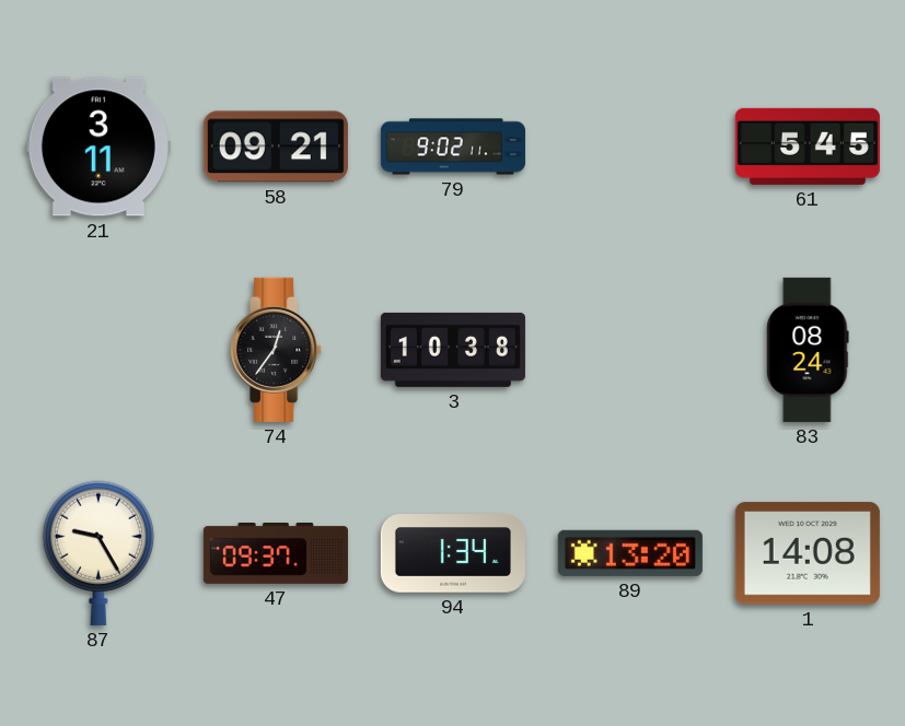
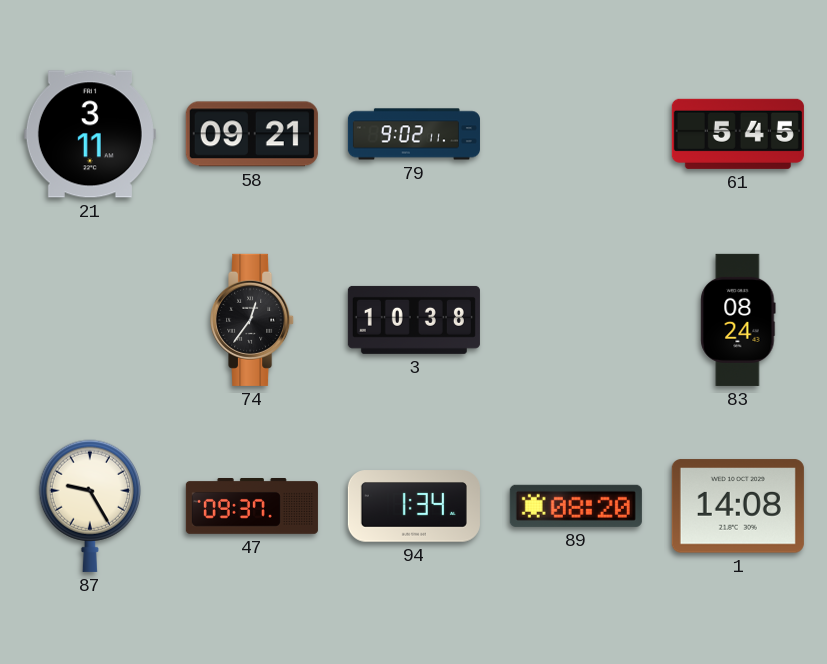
89: 13:20 -> 08:20 (576, 506)
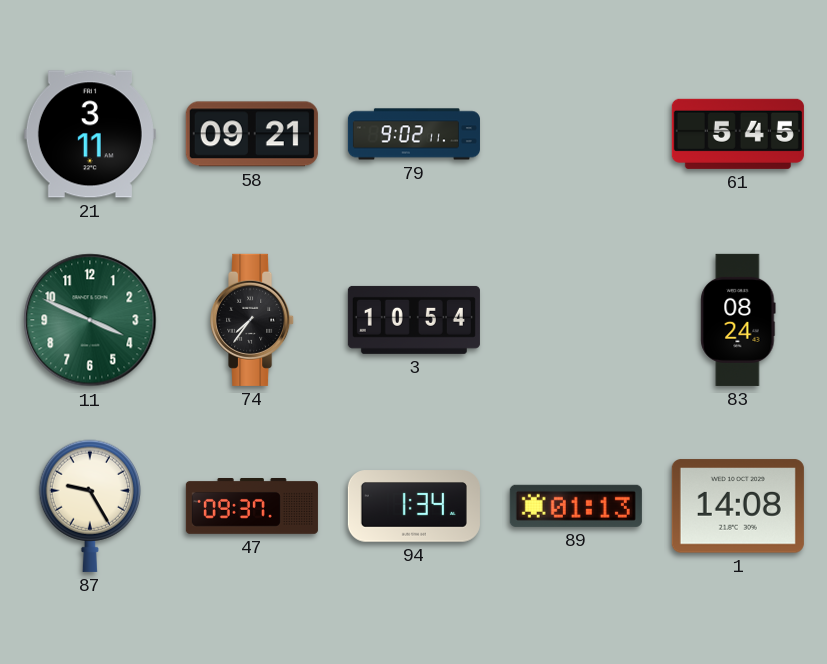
11: none -> 3:49 (90, 320)
74: 12:36 -> 7:36 (253, 320)
3: 10:38 -> 10:54 (414, 320)
89: 08:20 -> 01:13 (576, 506)
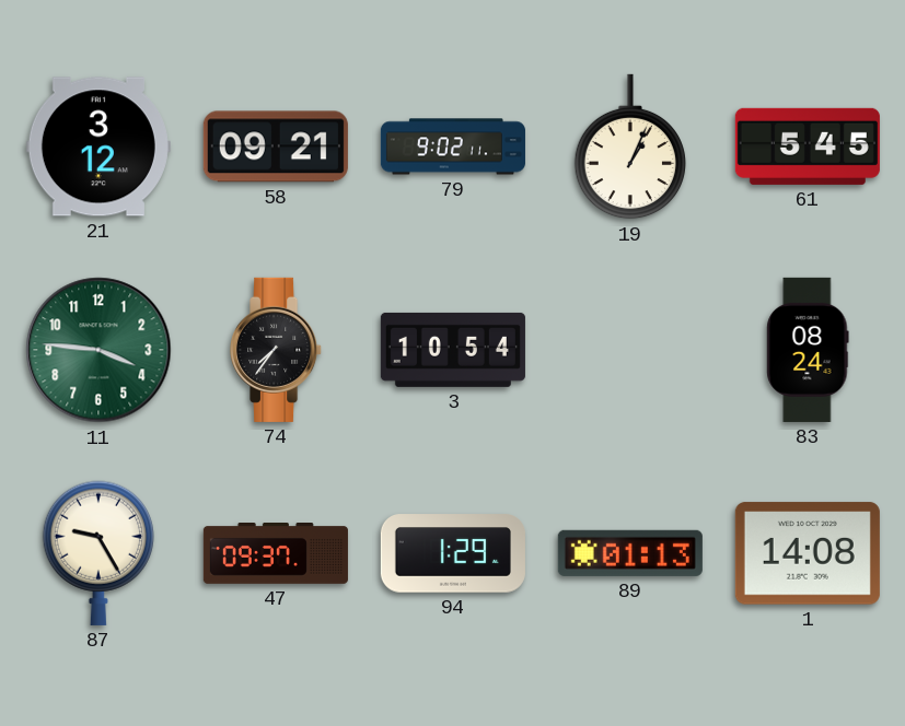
21: 3:11 -> 3:12 (98, 147)
19: none -> 1:04 (630, 147)
11: 3:49 -> 3:46 (98, 350)
94: 1:34 -> 1:29 (453, 553)
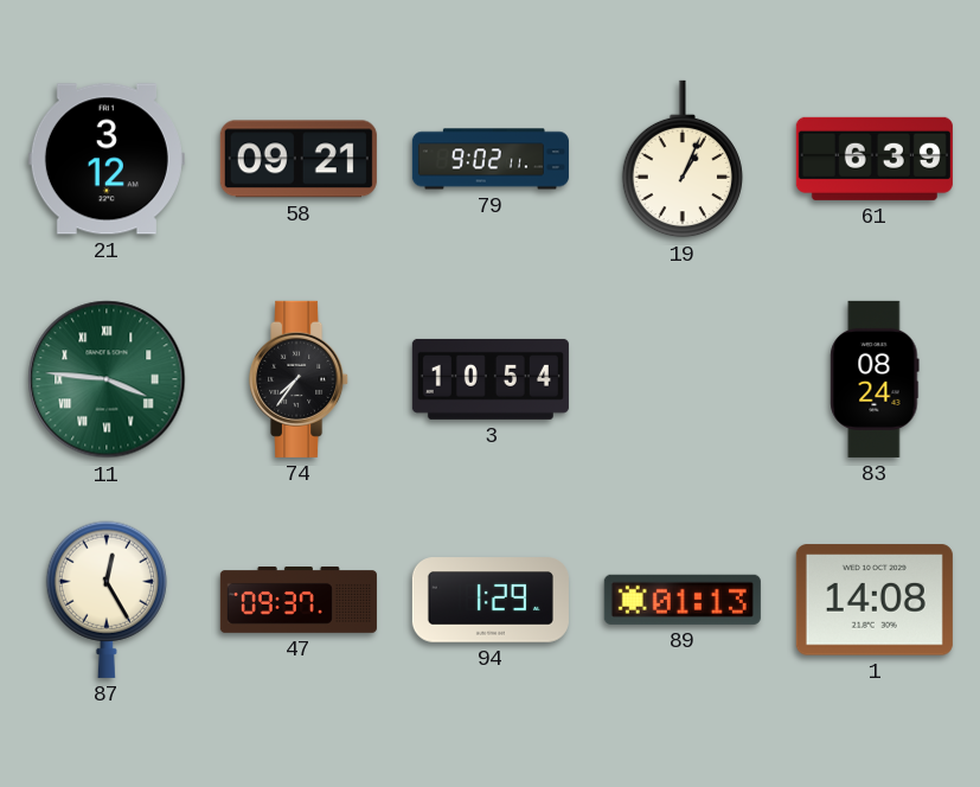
61: 5:45 -> 6:39 (875, 159)
11 numerals: Arabic -> Roman (107, 379)
87: 9:25 -> 12:25 (107, 600)
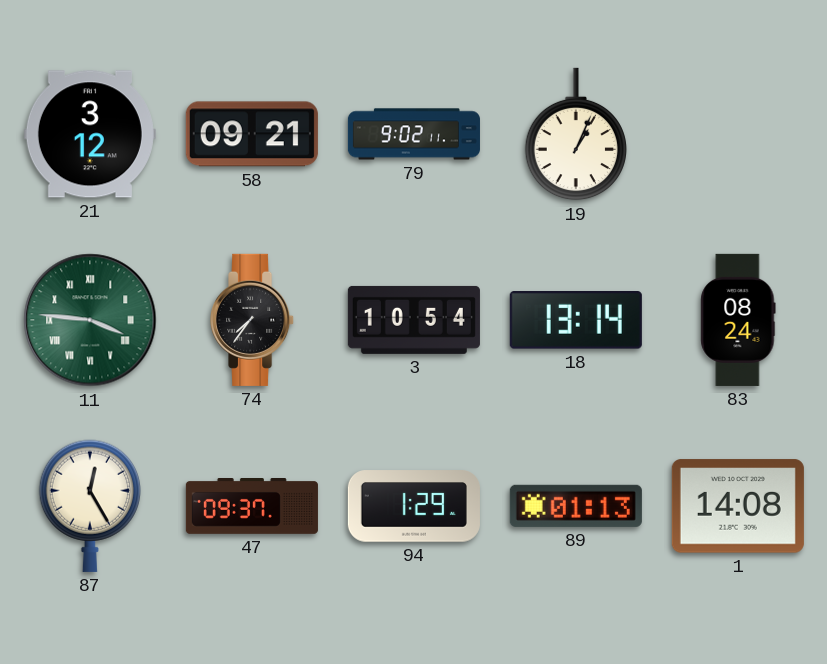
61: 6:39 -> none (875, 159)
18: none -> 13:14 (576, 321)
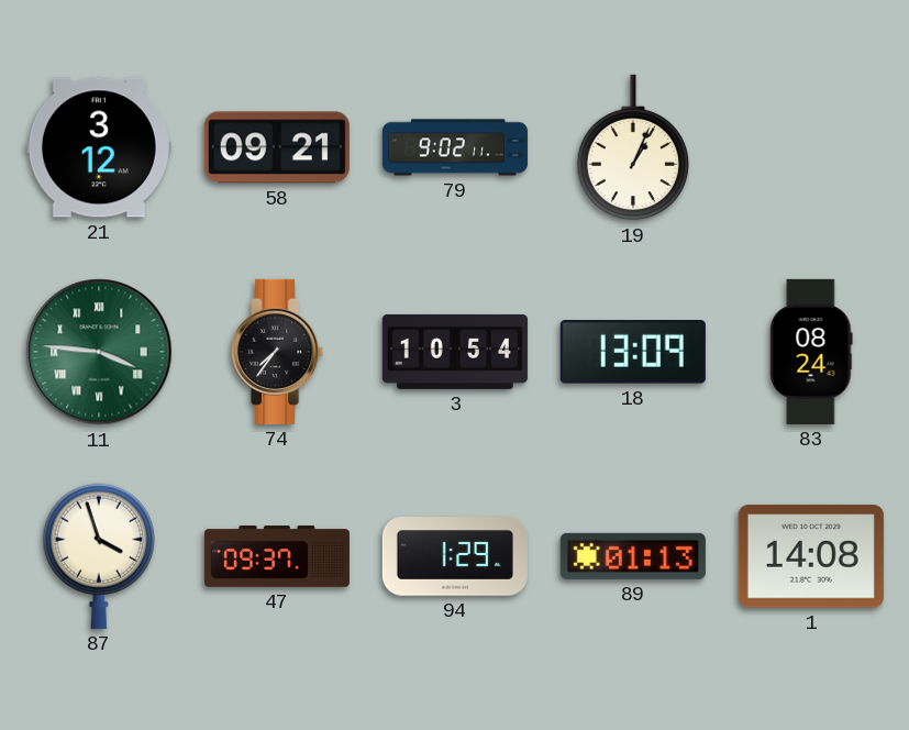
18: 13:14 -> 13:09 (633, 353)
87: 12:25 -> 3:57 (99, 556)
